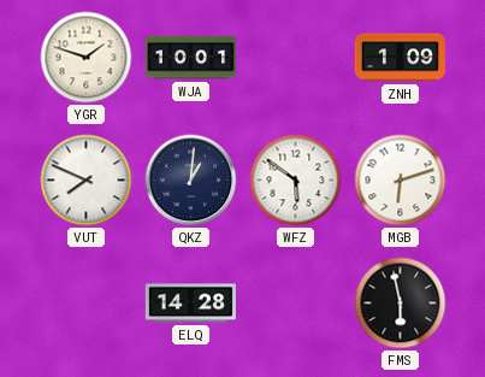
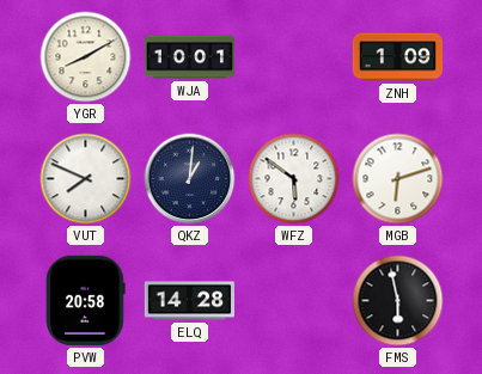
YGR: 1:48 -> 8:10 (86, 57)
PVW: none -> 20:58 (86, 300)
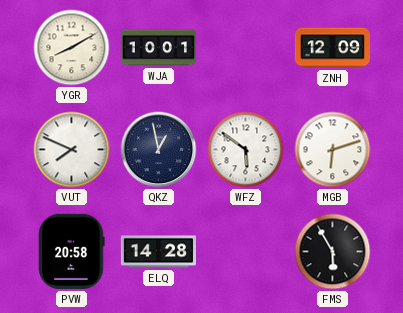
ZNH: 1:09 -> 12:09 (332, 48)
QKZ: 1:01 -> 12:58 (159, 150)
FMS: 5:58 -> 5:55 (333, 252)
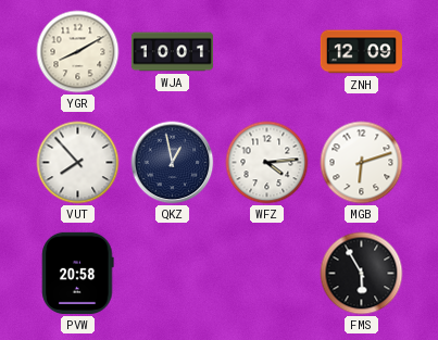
VUT: 7:49 -> 7:53 (78, 163)
WFZ: 5:51 -> 4:14 (267, 163)
ELQ: 14:28 -> none (158, 252)
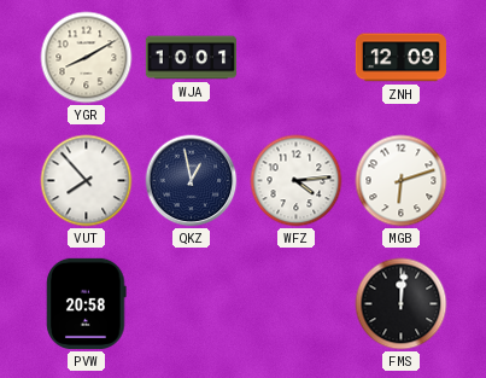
FMS: 5:55 -> 12:01 (402, 304)
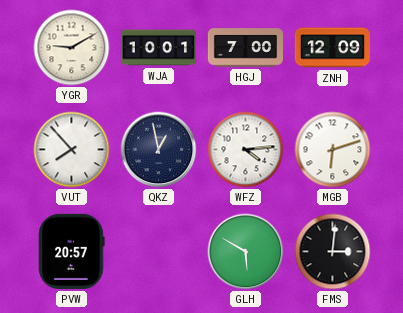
YGR: 8:10 -> 9:10 (72, 48)
HGJ: none -> 7:00 (245, 48)
PVW: 20:58 -> 20:57 (72, 251)
GLH: none -> 5:50 (246, 252)
FMS: 12:01 -> 3:01 (333, 252)
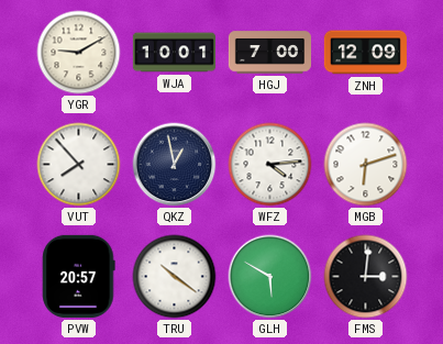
TRU: none -> 10:21 (175, 277)
